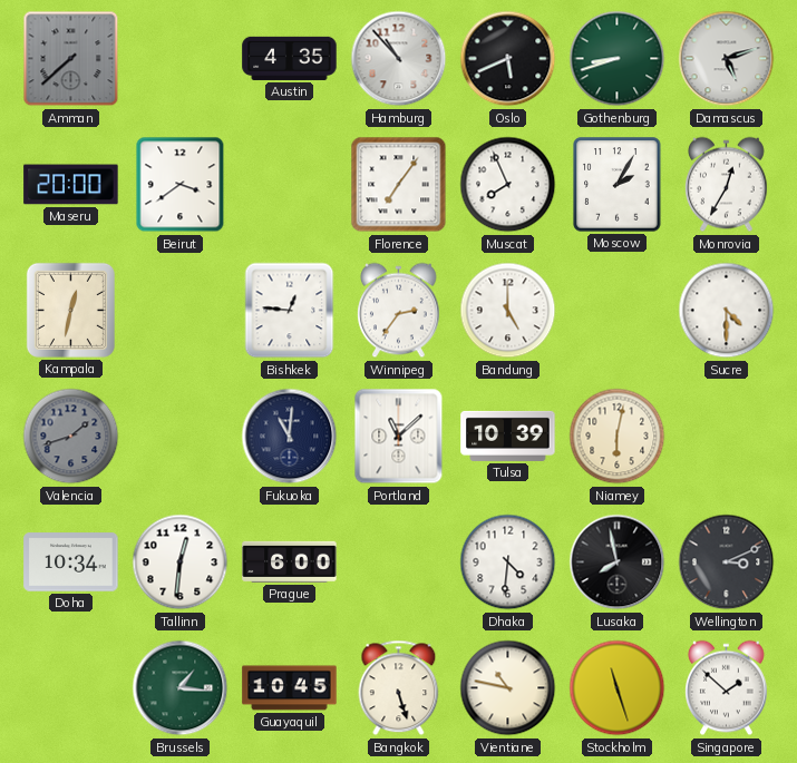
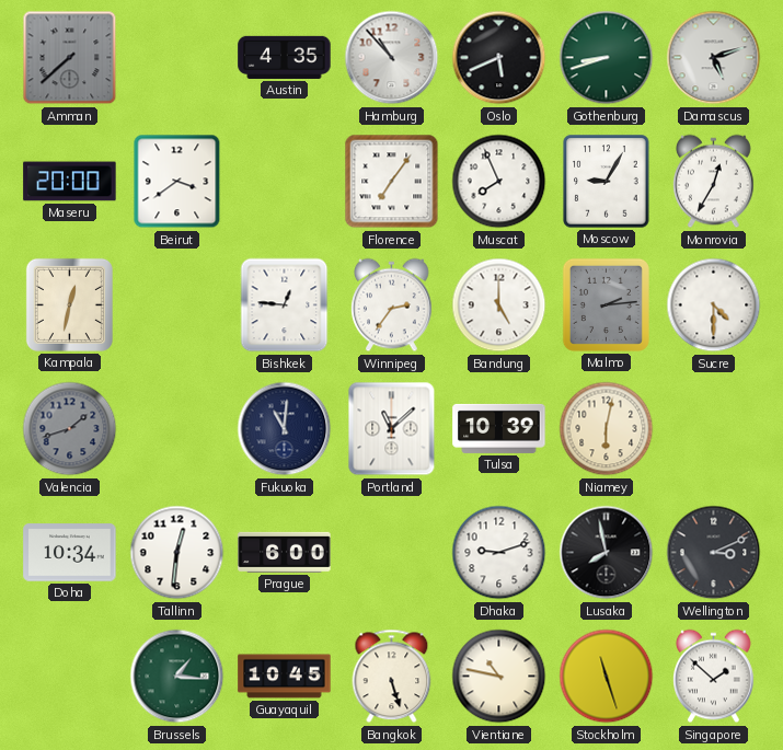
Moscow: 2:05 -> 9:05 (607, 182)
Malmo: none -> 2:14 (606, 304)
Dhaka: 4:31 -> 9:12 (499, 553)
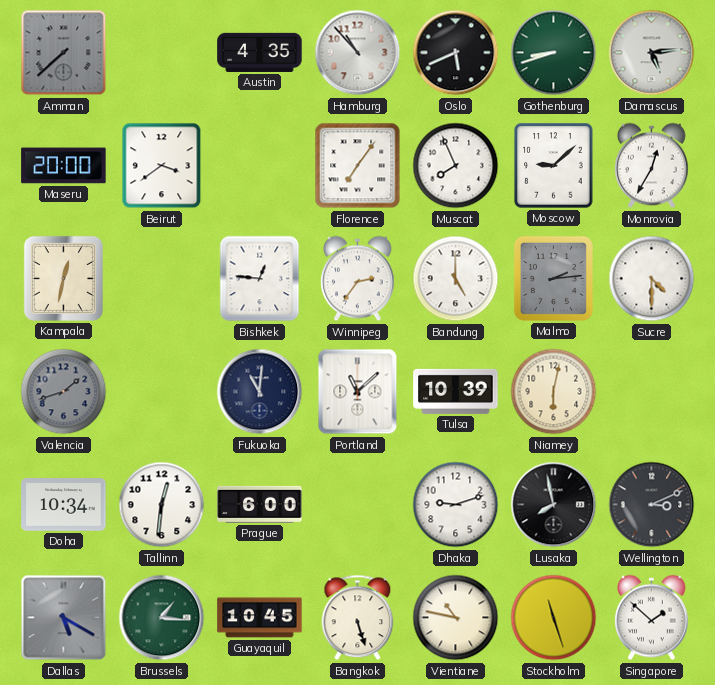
Damascus: 5:12 -> 5:14 (652, 53)
Moscow: 9:05 -> 9:08 (554, 166)
Dallas: none -> 5:20 (64, 618)
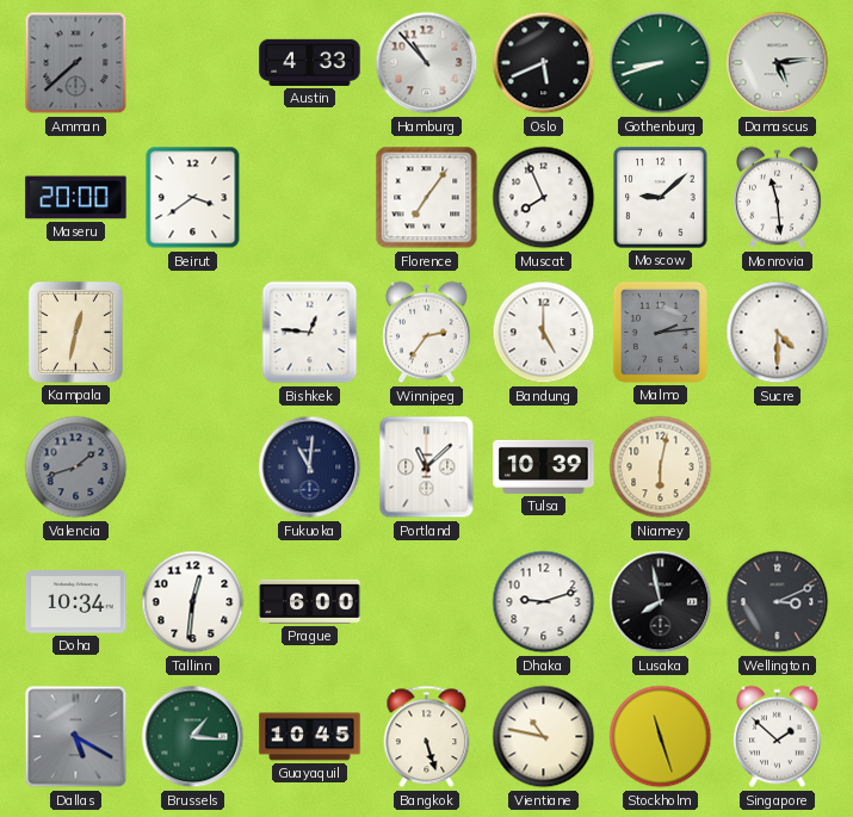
Austin: 4:35 -> 4:33 (310, 62)
Monrovia: 12:35 -> 11:29 (778, 198)
